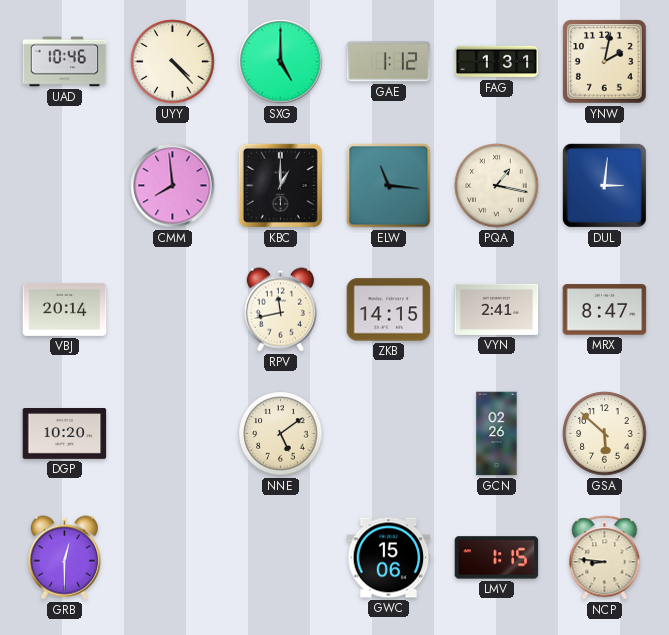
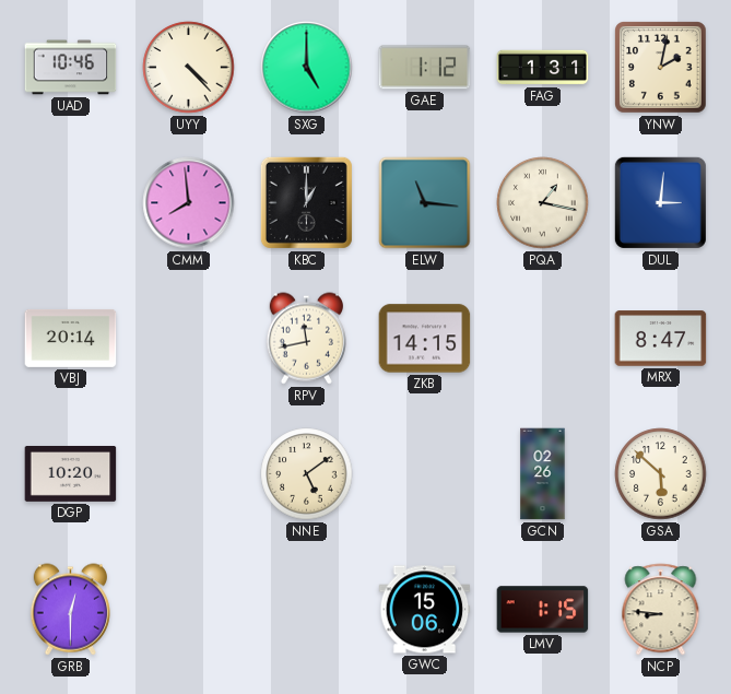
VYN: 2:41 -> none (497, 309)
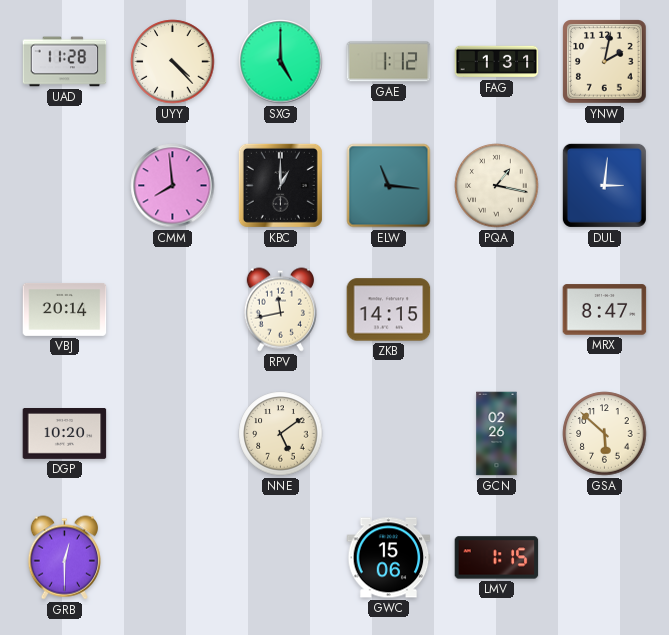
UAD: 10:46 -> 11:28 (65, 62)
NCP: 8:46 -> none (661, 610)
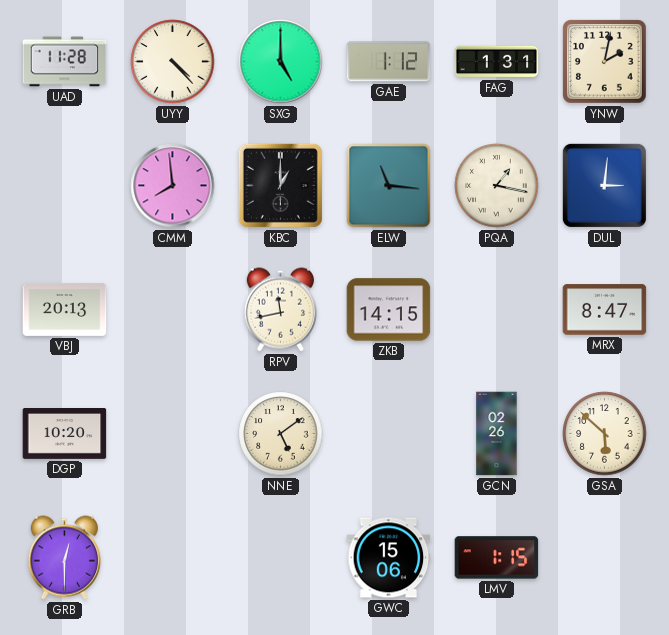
VBJ: 20:14 -> 20:13 (65, 309)
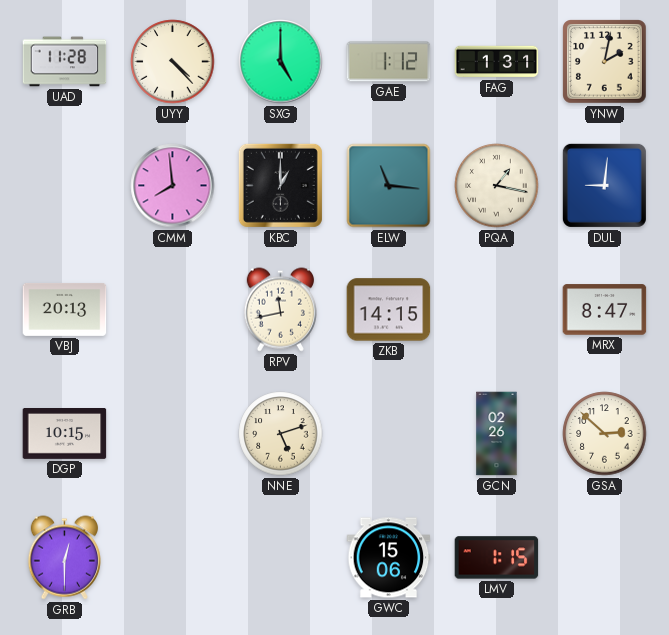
DUL: 3:01 -> 9:01 (604, 185)
DGP: 10:20 -> 10:15 (65, 434)
NNE: 5:09 -> 5:12 (281, 434)
GSA: 5:52 -> 2:52 (605, 434)
